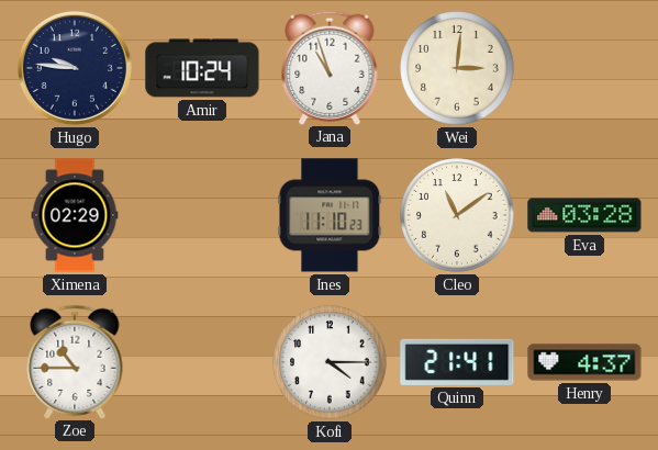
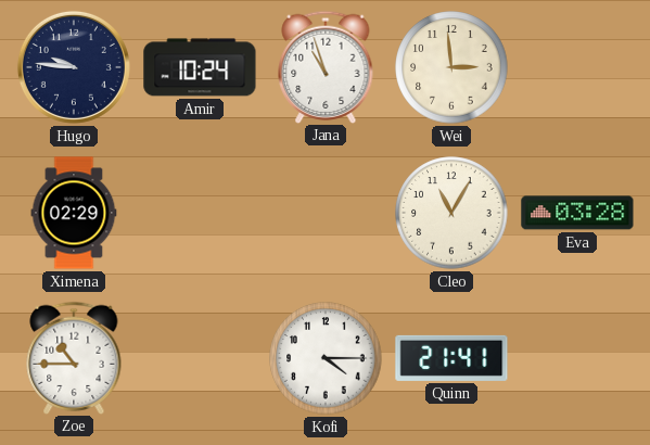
Wei: 3:01 -> 2:59 (451, 67)
Ines: 11:10 -> none (330, 215)
Cleo: 11:09 -> 11:05 (451, 213)
Henry: 4:37 -> none (584, 362)
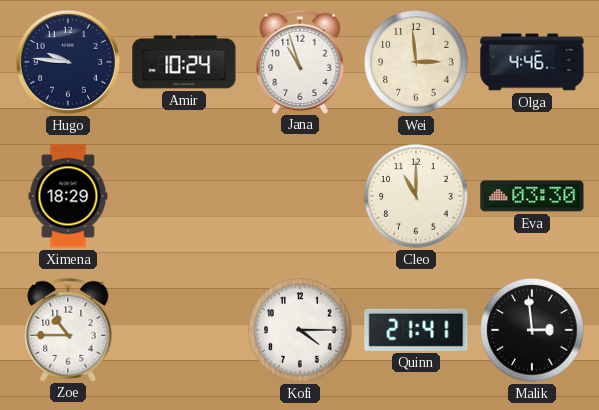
Olga: none -> 4:46 (532, 62)
Ximena: 02:29 -> 18:29 (68, 196)
Cleo: 11:05 -> 11:00 (416, 196)
Eva: 03:28 -> 03:30 (532, 196)
Malik: none -> 2:59 (532, 330)
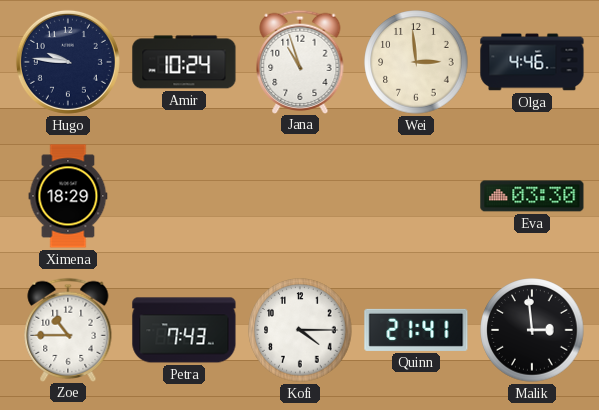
Cleo: 11:00 -> none (416, 196)
Petra: none -> 7:43 (184, 330)
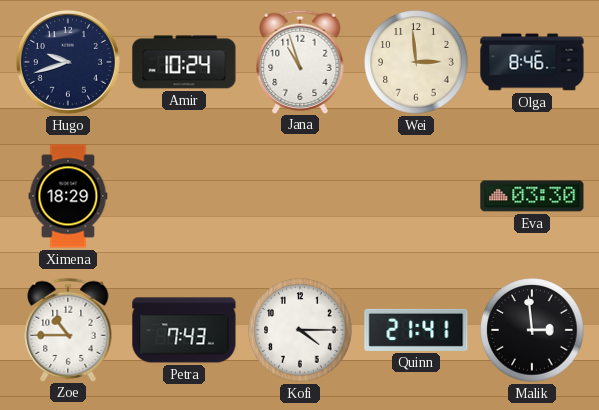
Hugo: 9:46 -> 9:42 (68, 62)
Olga: 4:46 -> 8:46 (532, 62)
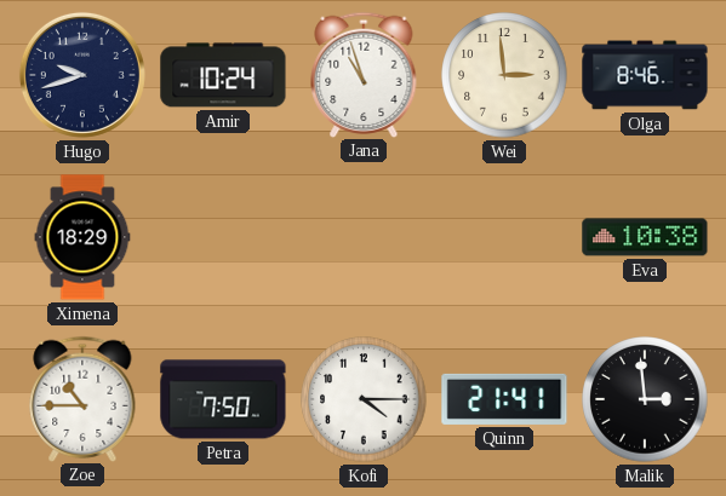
Eva: 03:30 -> 10:38 (645, 237)
Petra: 7:43 -> 7:50 (223, 399)
